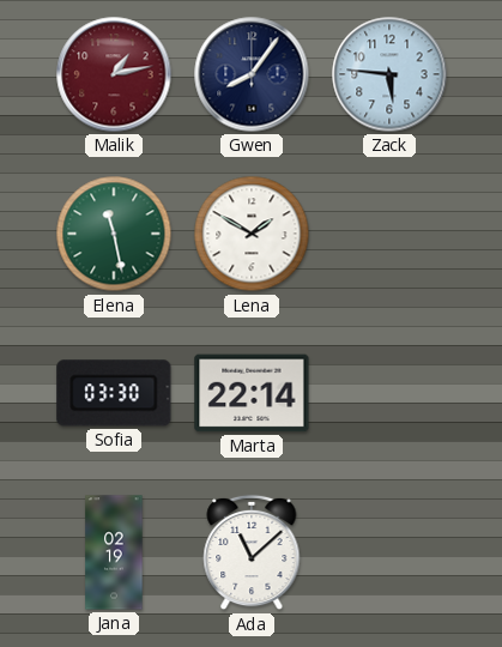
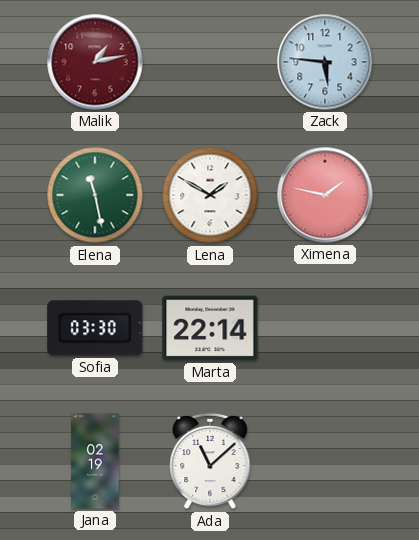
Gwen: 8:06 -> none (252, 74)
Ximena: none -> 1:47 (325, 195)
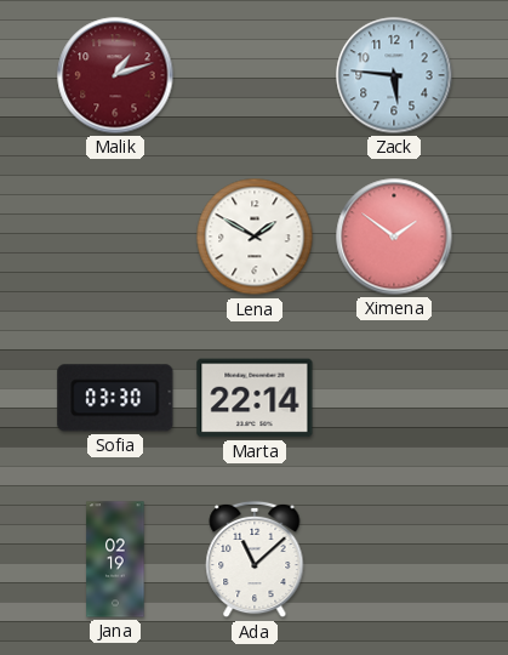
Malik: 1:13 -> 1:12 (115, 75)
Elena: 11:28 -> none (95, 195)
Ximena: 1:47 -> 1:51 (394, 237)
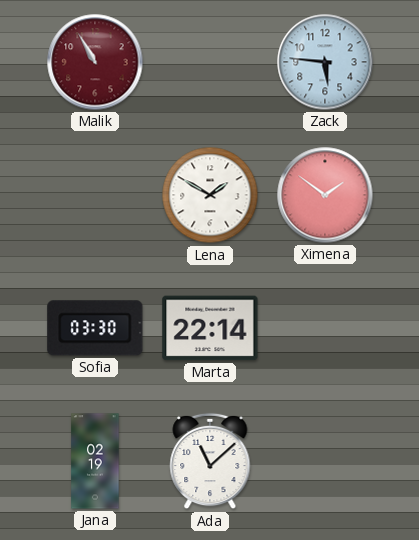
Malik: 1:12 -> 10:55 (95, 62)
